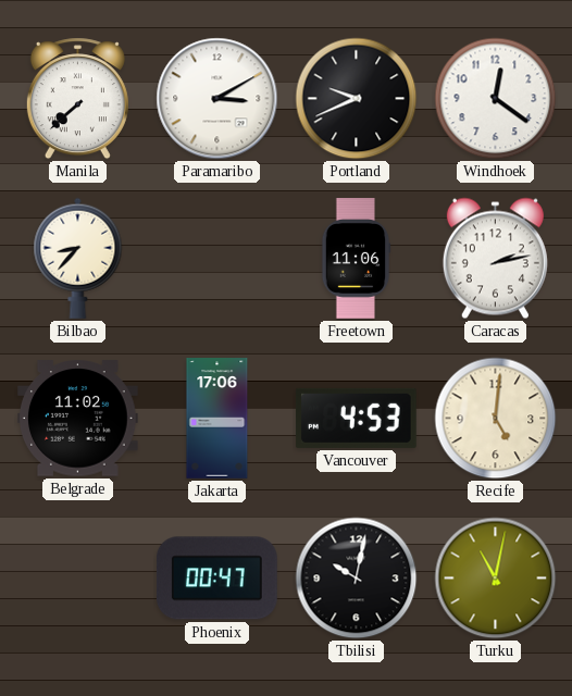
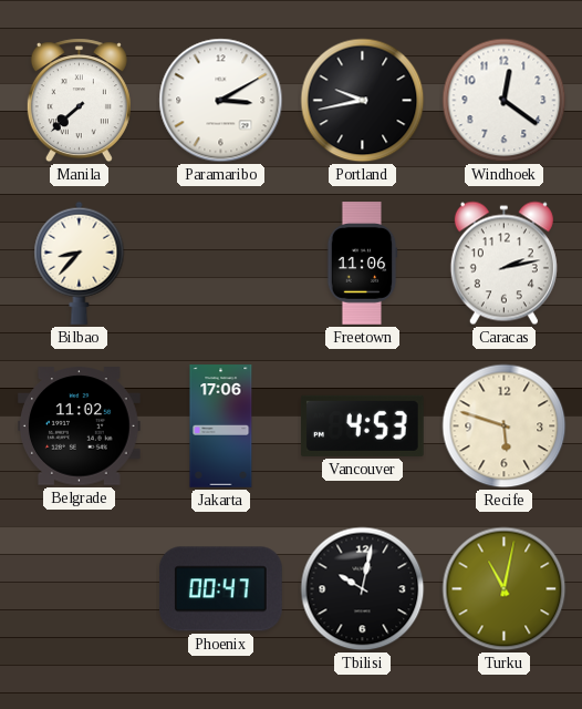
Portland: 9:41 -> 9:43 (363, 101)
Recife: 5:01 -> 5:48 (505, 427)
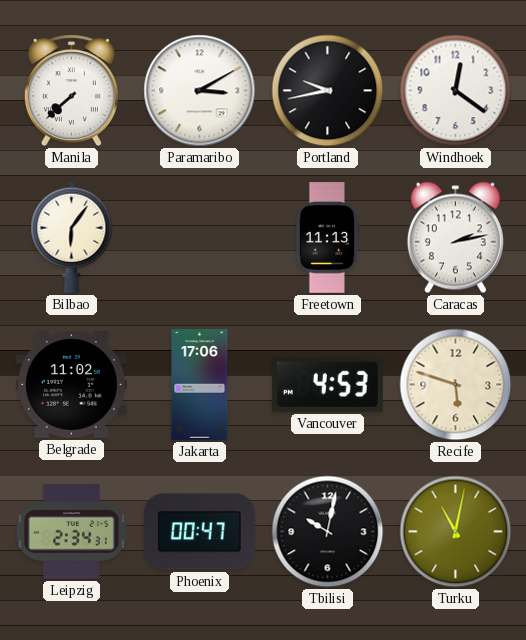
Bilbao: 8:37 -> 6:06 (72, 237)
Freetown: 11:06 -> 11:13 (327, 238)
Leipzig: none -> 2:34 (71, 532)
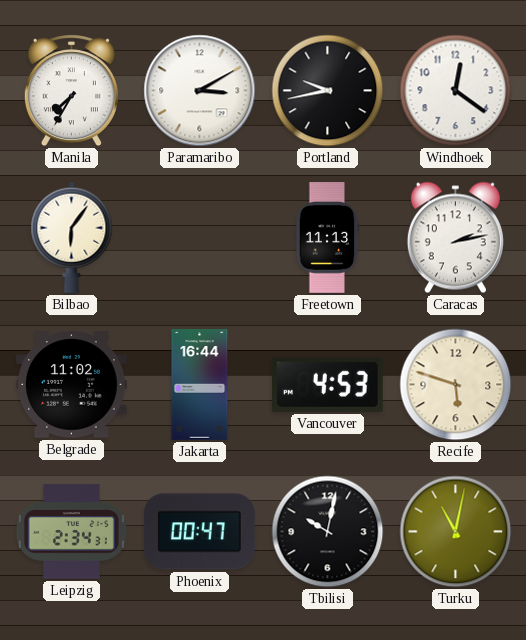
Manila: 7:38 -> 7:35 (71, 91)
Jakarta: 17:06 -> 16:44 (200, 385)
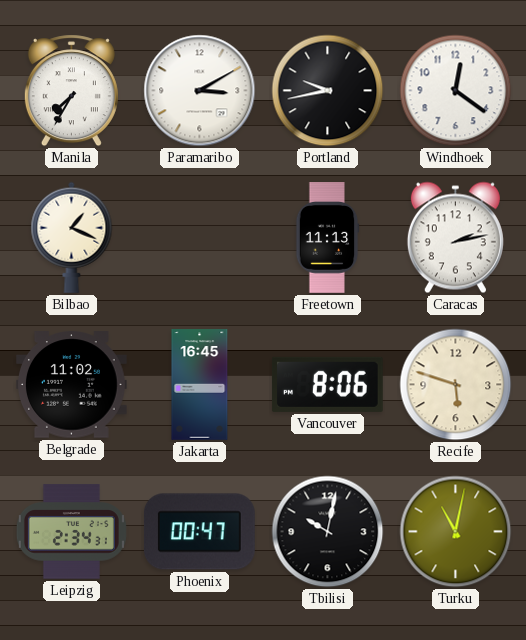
Bilbao: 6:06 -> 1:19 (72, 237)
Jakarta: 16:44 -> 16:45 (200, 385)
Vancouver: 4:53 -> 8:06 (327, 384)
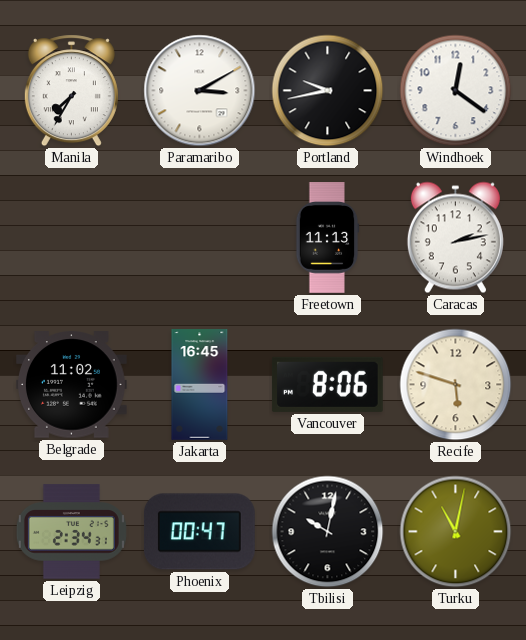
Bilbao: 1:19 -> none (72, 237)
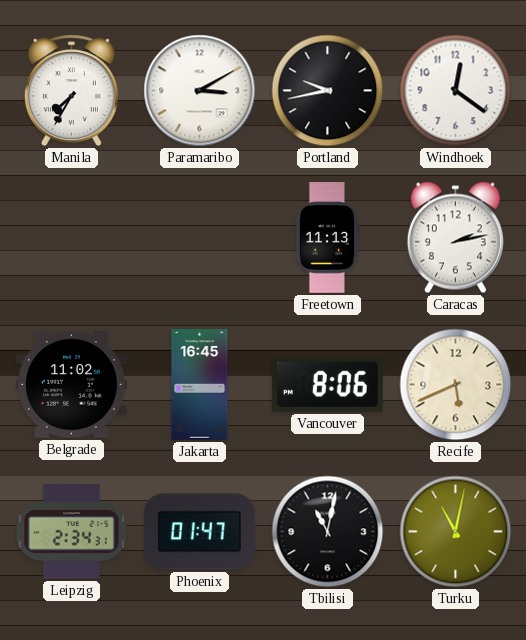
Recife: 5:48 -> 5:41 (456, 385)
Phoenix: 00:47 -> 01:47 (200, 532)
Tbilisi: 10:02 -> 11:02 (328, 532)
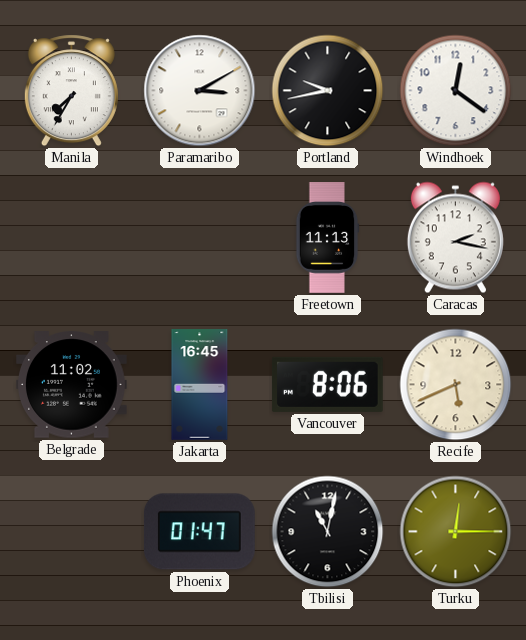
Caracas: 2:13 -> 2:17 (455, 238)
Leipzig: 2:34 -> none (71, 532)
Turku: 11:02 -> 12:15 (456, 532)
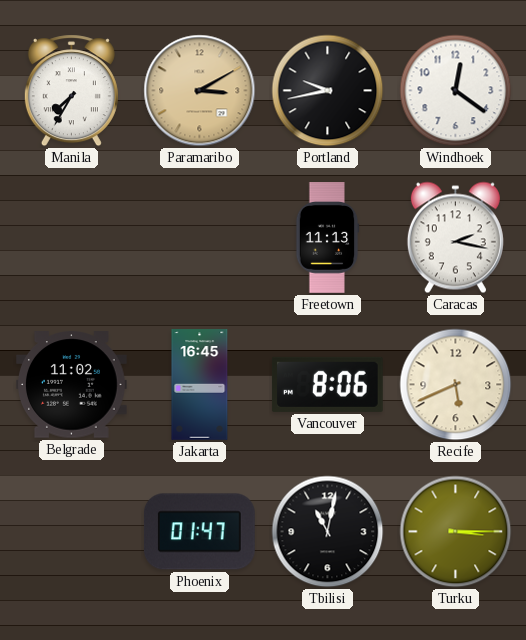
Paramaribo dial: white -> champagne (200, 91)
Turku: 12:15 -> 3:15 (456, 532)
